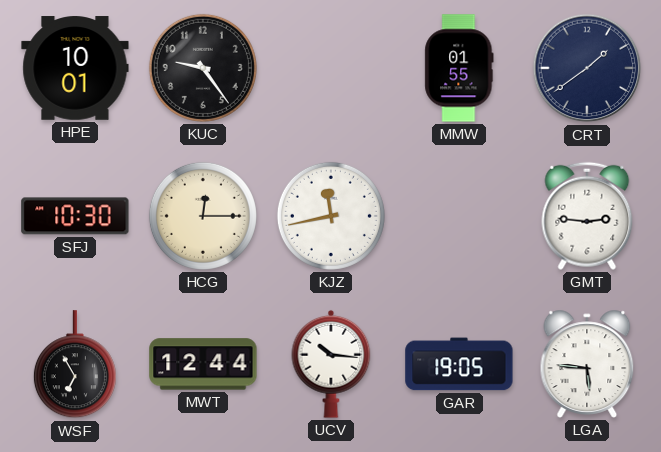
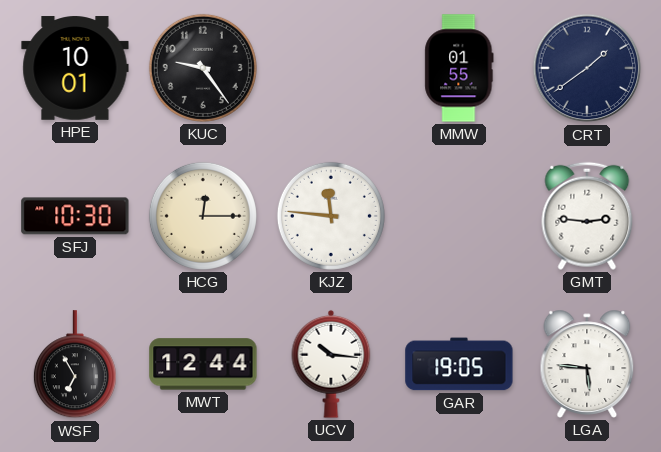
KJZ: 11:43 -> 11:46 (331, 216)
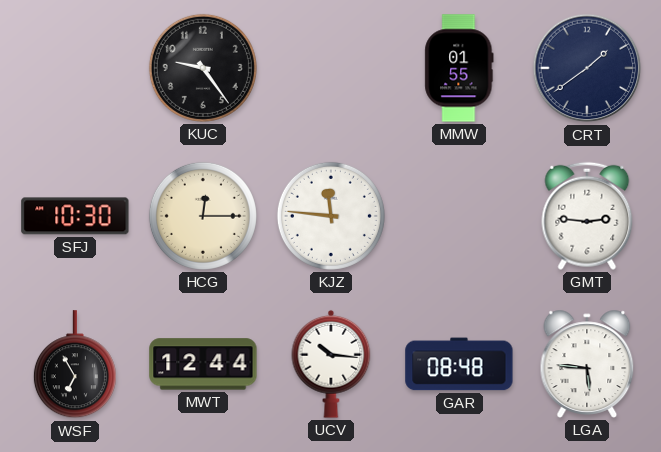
HPE: 10:01 -> none (75, 68)
GAR: 19:05 -> 08:48 (459, 364)
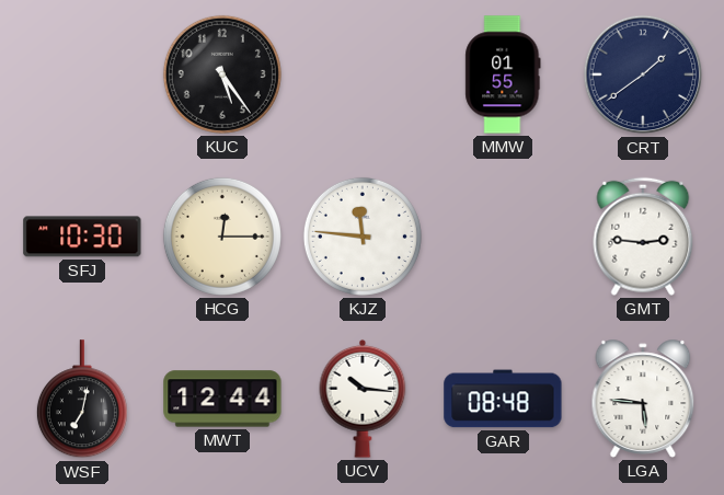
KUC: 9:24 -> 5:24 (222, 74)
WSF: 6:55 -> 7:02 (82, 400)
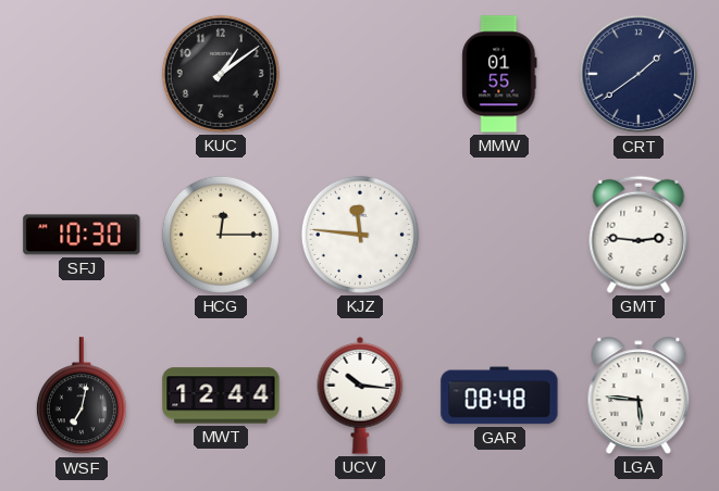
KUC: 5:24 -> 1:09 (221, 74)
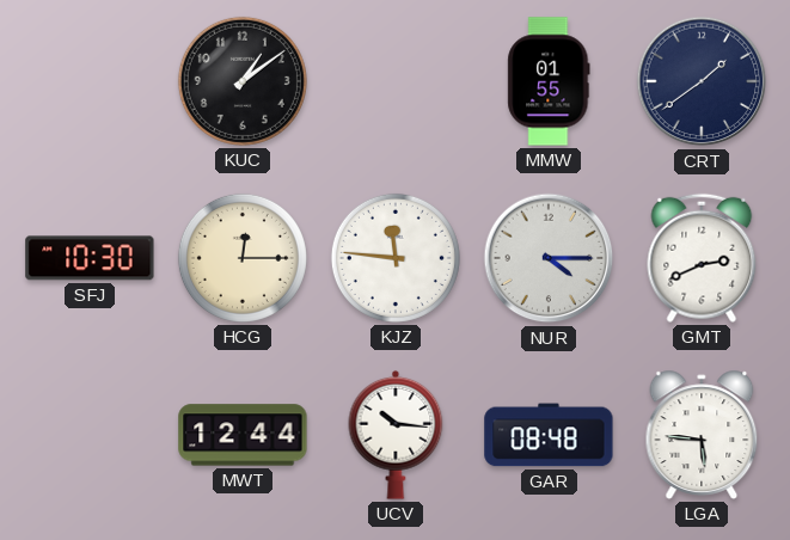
NUR: none -> 4:15 (549, 258)
GMT: 2:46 -> 2:41 (702, 258)
WSF: 7:02 -> none (82, 396)
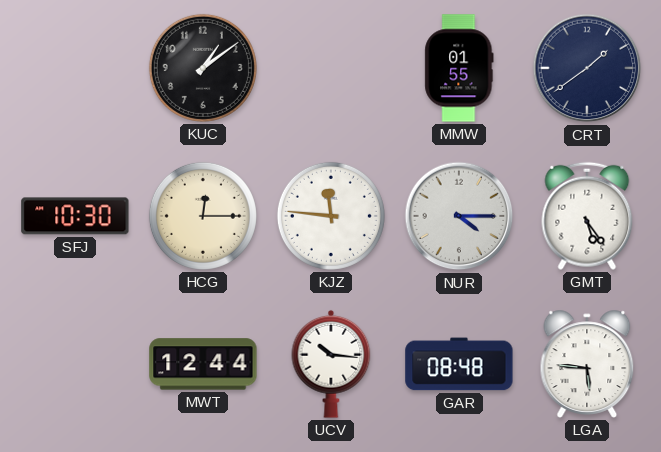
GMT: 2:41 -> 5:24 (587, 216)
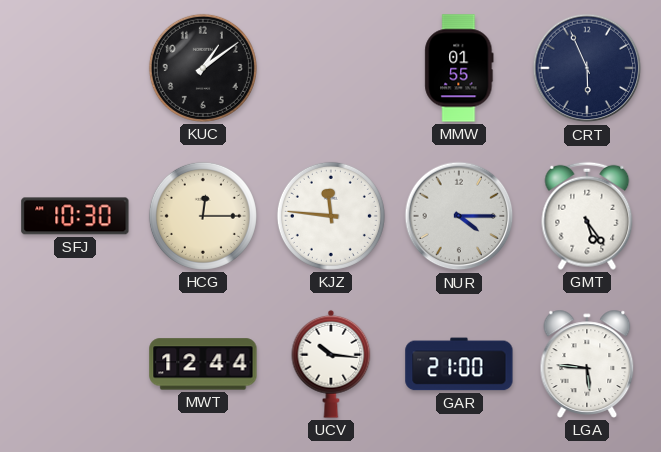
CRT: 1:39 -> 5:56 (587, 68)
GAR: 08:48 -> 21:00 (459, 364)
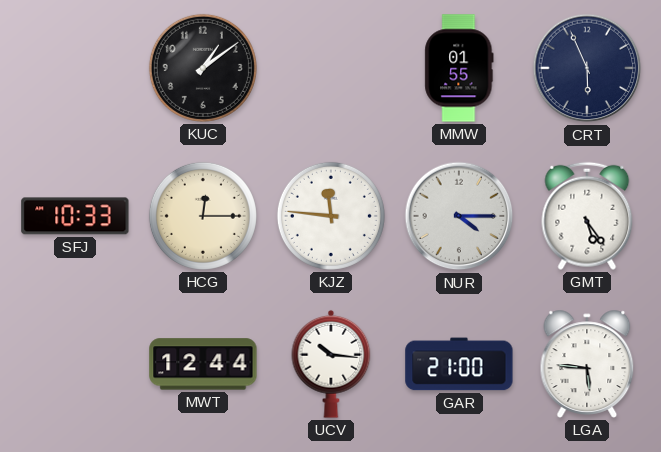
SFJ: 10:30 -> 10:33 (75, 216)
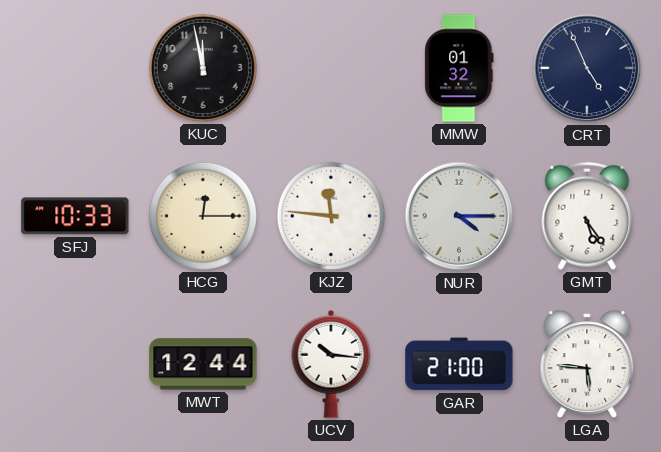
KUC: 1:09 -> 11:58 (203, 68)
MMW: 01:55 -> 01:32 (459, 68)
CRT: 5:56 -> 4:56 (587, 68)
